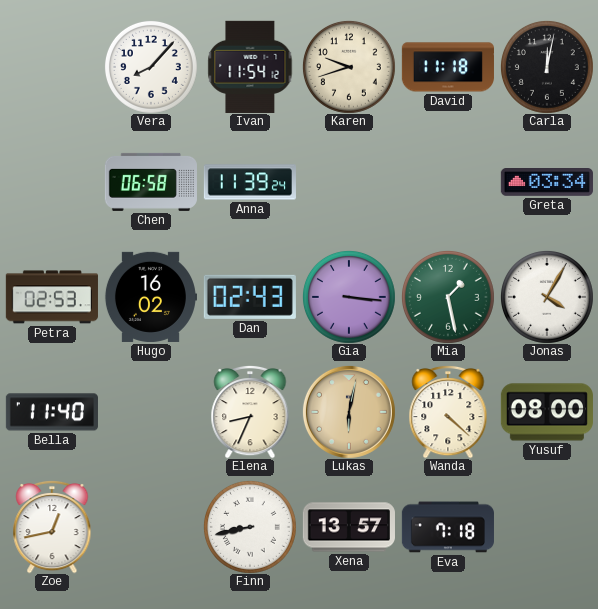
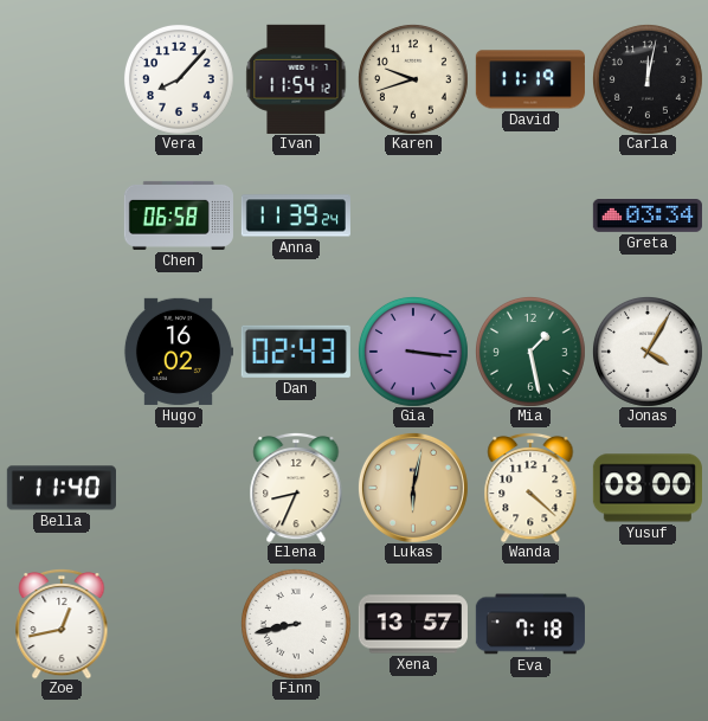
David: 11:18 -> 11:19 (530, 79)
Petra: 02:53 -> none (52, 297)
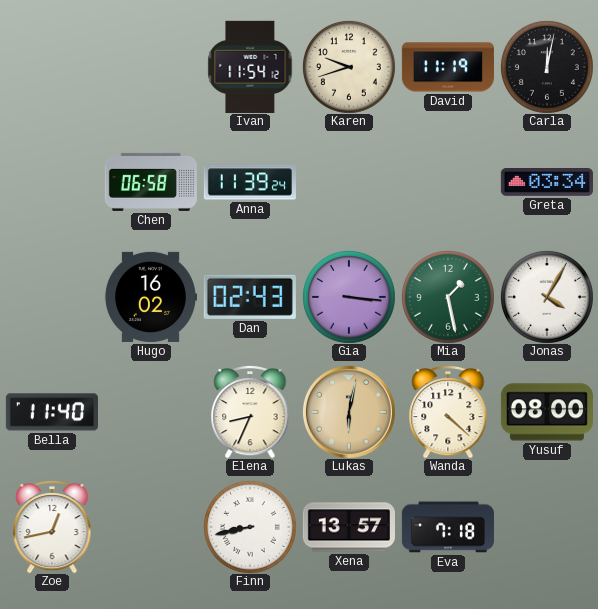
Vera: 8:07 -> none (179, 79)
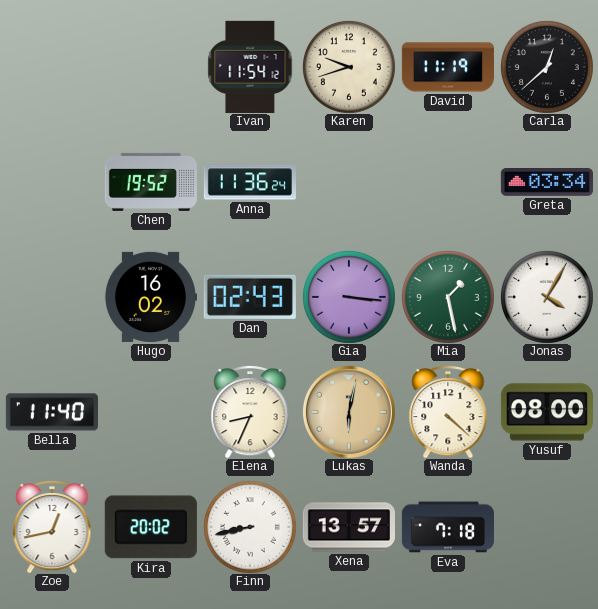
Carla: 12:02 -> 12:38 (547, 67)
Chen: 06:58 -> 19:52 (151, 182)
Anna: 11:39 -> 11:36 (250, 182)
Kira: none -> 20:02 (151, 527)
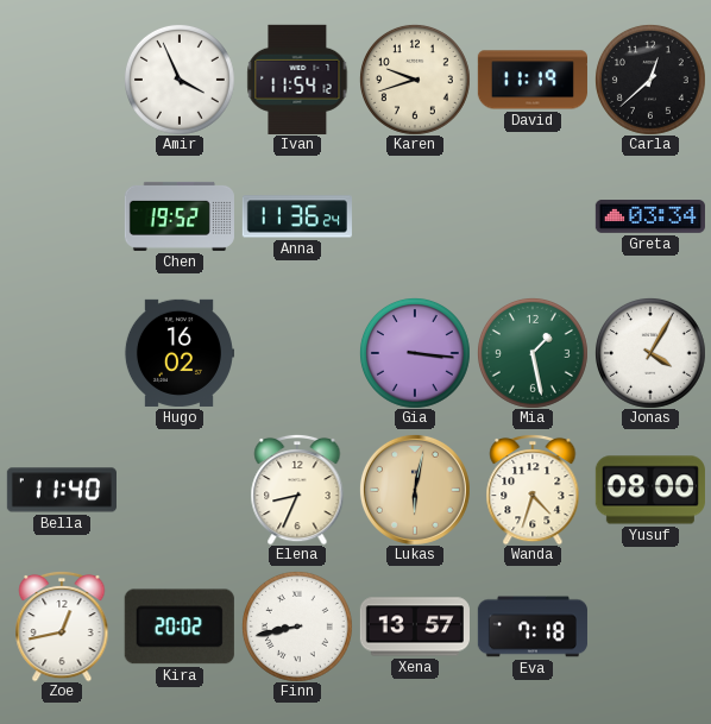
Amir: none -> 3:56 (180, 80)
Dan: 02:43 -> none (250, 297)
Wanda: 4:22 -> 4:33 (533, 490)
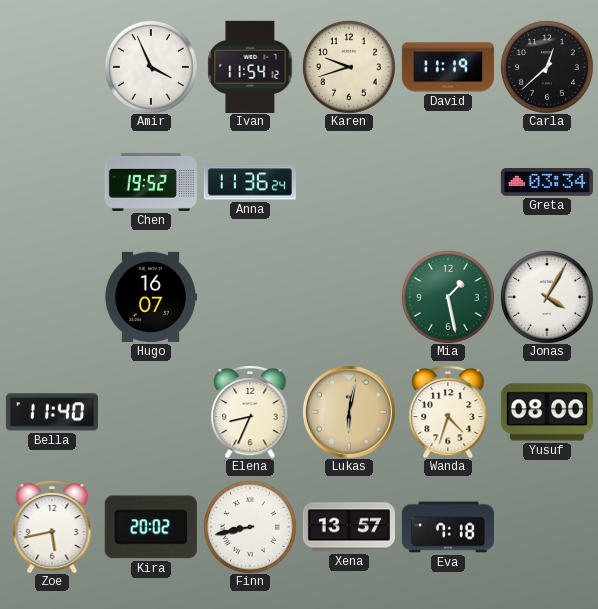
Hugo: 16:02 -> 16:07 (151, 297)
Gia: 3:16 -> none (415, 353)
Zoe: 12:43 -> 5:43 (52, 527)
